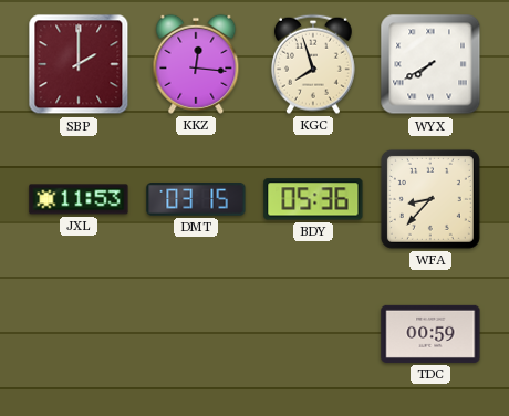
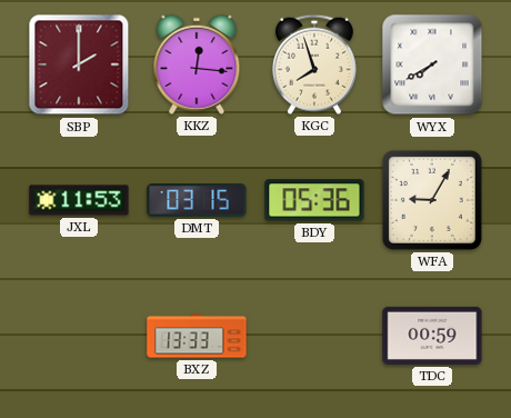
WFA: 8:37 -> 9:05 (432, 200)
BXZ: none -> 13:33 (197, 336)
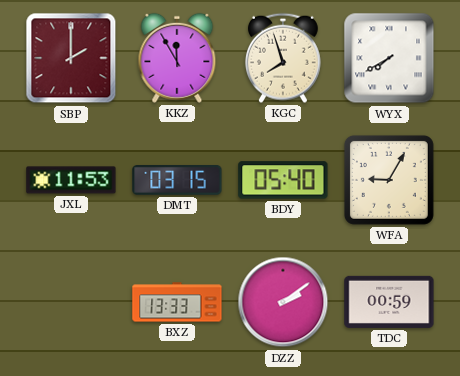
KKZ: 12:16 -> 11:55 (177, 58)
BDY: 05:36 -> 05:40 (283, 180)
DZZ: none -> 2:09 (283, 302)
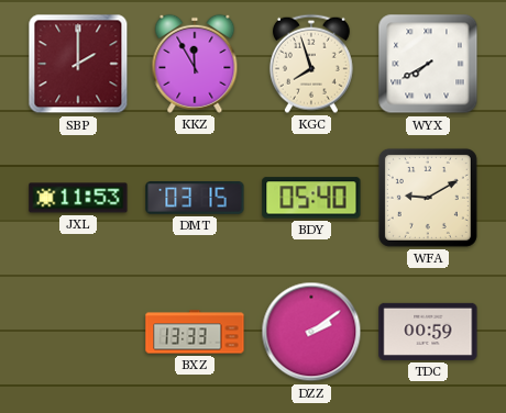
WFA: 9:05 -> 9:10 (428, 198)
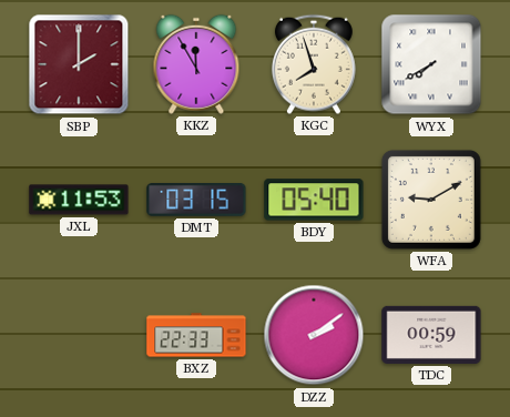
BXZ: 13:33 -> 22:33 (196, 335)
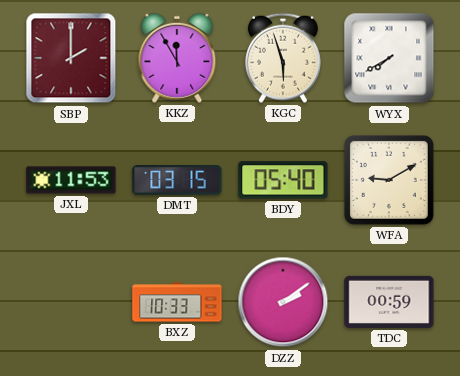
KGC: 7:57 -> 5:57 (283, 58)
BXZ: 22:33 -> 10:33 (177, 302)
